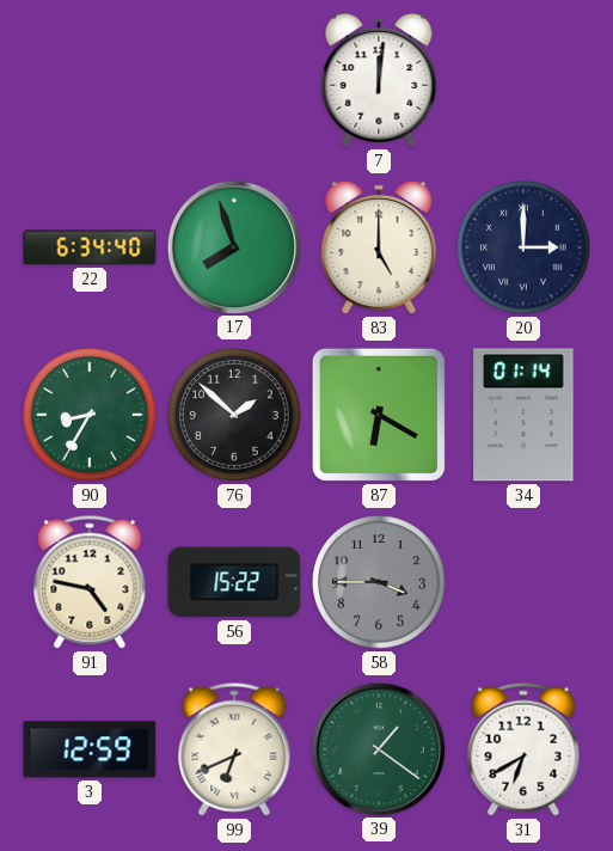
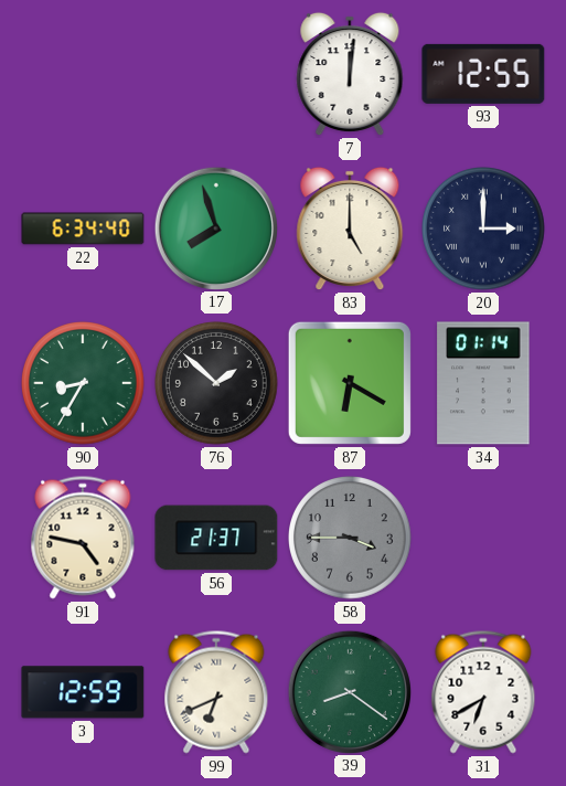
93: none -> 12:55 (483, 74)
56: 15:22 -> 21:37 (216, 538)
39: 1:21 -> 8:21 (349, 691)
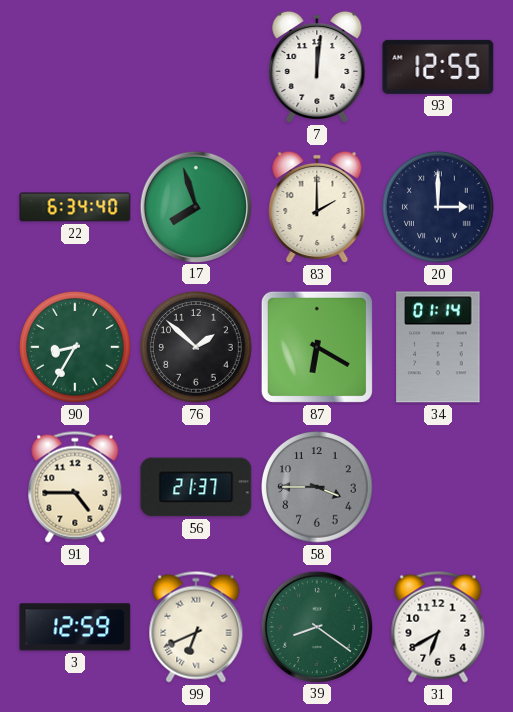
83: 5:00 -> 2:00 (317, 207)
91: 4:47 -> 4:45 (75, 487)
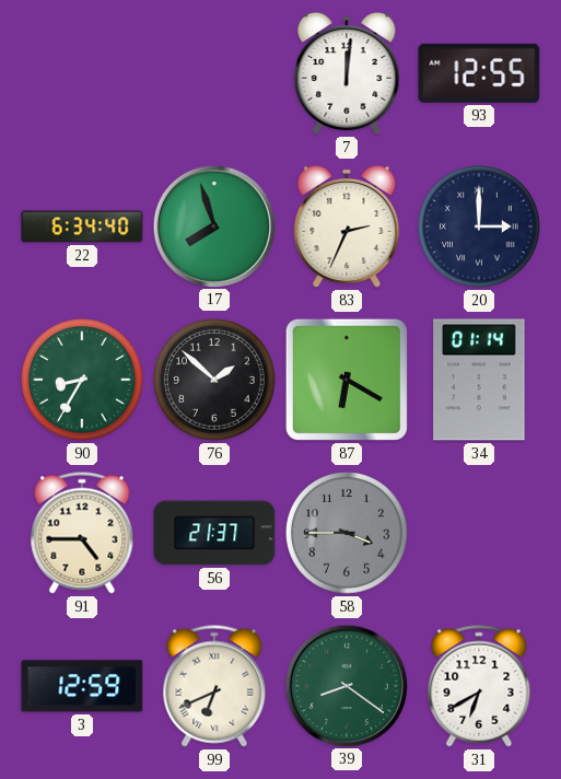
83: 2:00 -> 2:34 (347, 226)
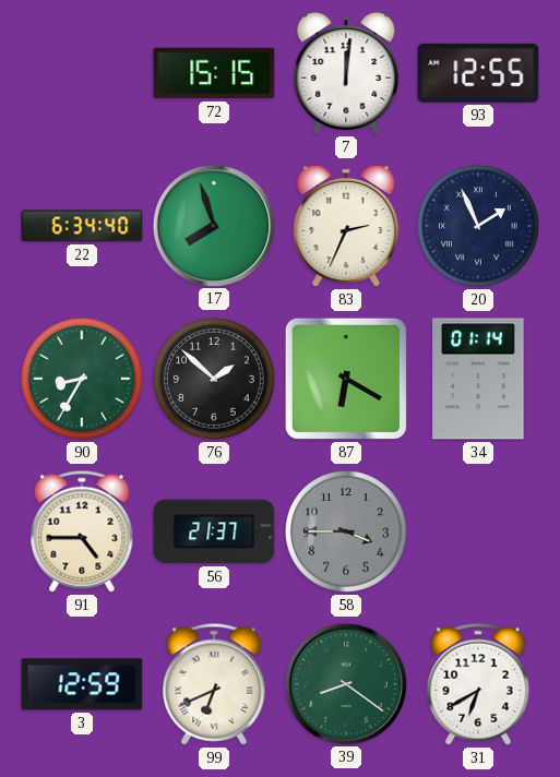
72: none -> 15:15 (214, 73)
20: 3:00 -> 1:56 (479, 227)
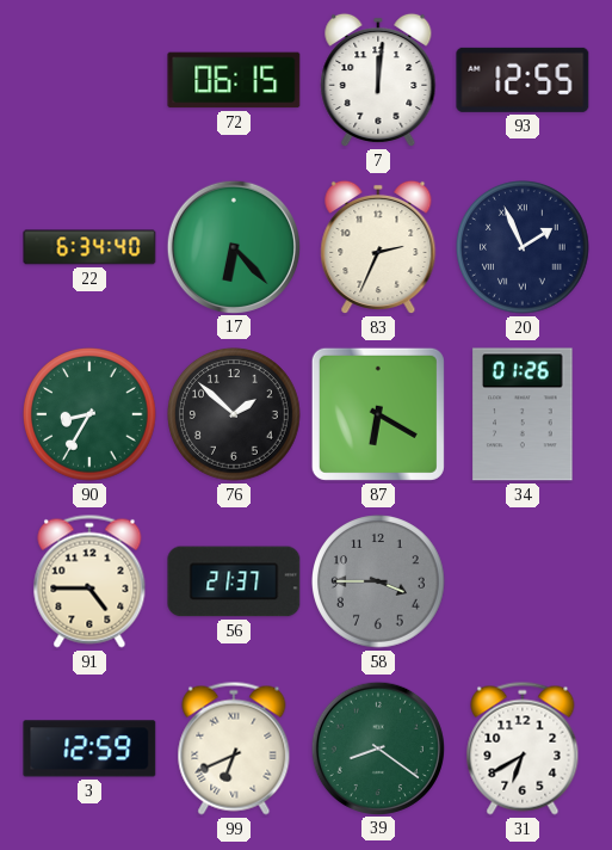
72: 15:15 -> 06:15 (234, 80)
17: 7:57 -> 6:23 (233, 246)
34: 01:14 -> 01:26 (523, 414)
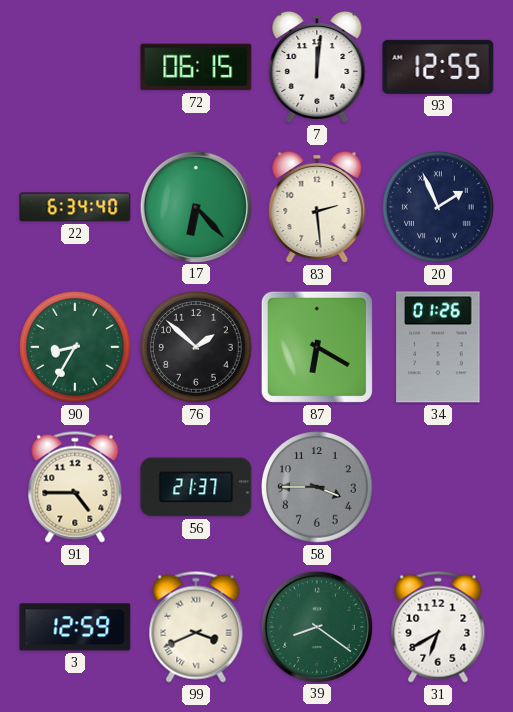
83: 2:34 -> 2:29 (317, 207)
99: 6:41 -> 3:41 (196, 627)
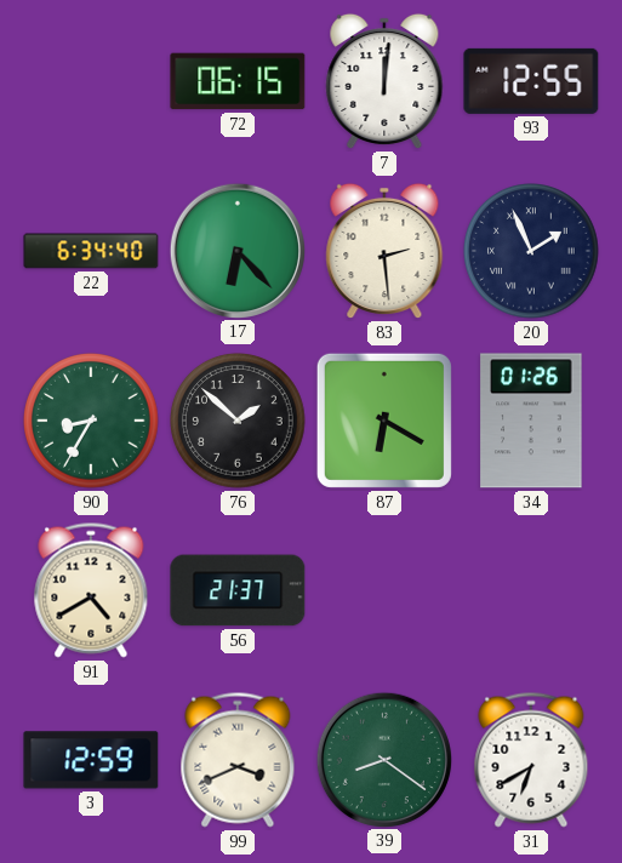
91: 4:45 -> 4:40 (91, 590)
58: 3:45 -> none (318, 488)
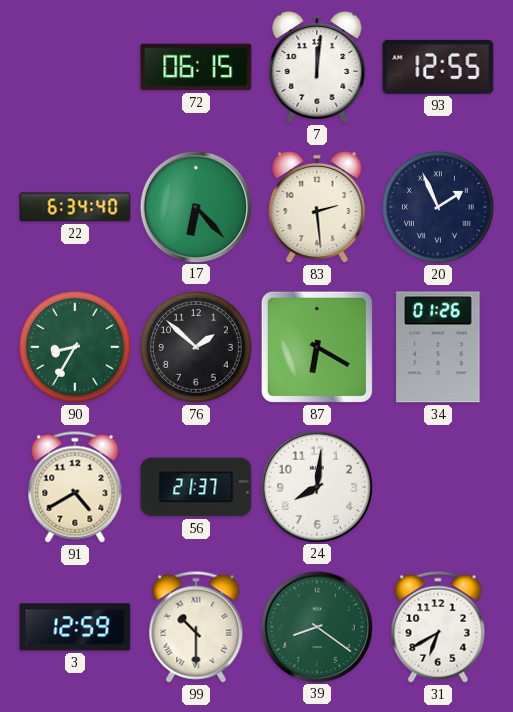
24: none -> 8:01 (316, 486)
99: 3:41 -> 10:30 (196, 627)
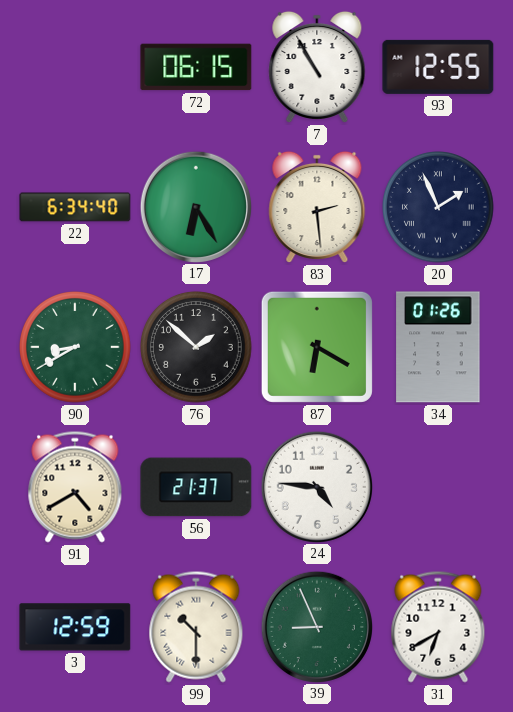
7: 12:01 -> 10:55 (317, 67)
17: 6:23 -> 6:25 (195, 206)
90: 8:35 -> 8:40 (76, 348)
24: 8:01 -> 4:46 (316, 486)
39: 8:21 -> 8:56 (316, 626)
